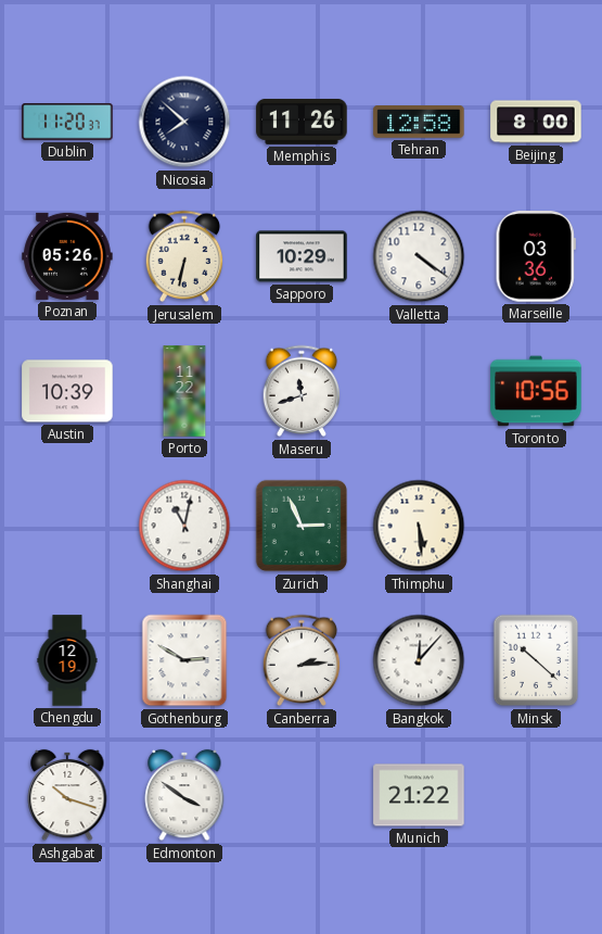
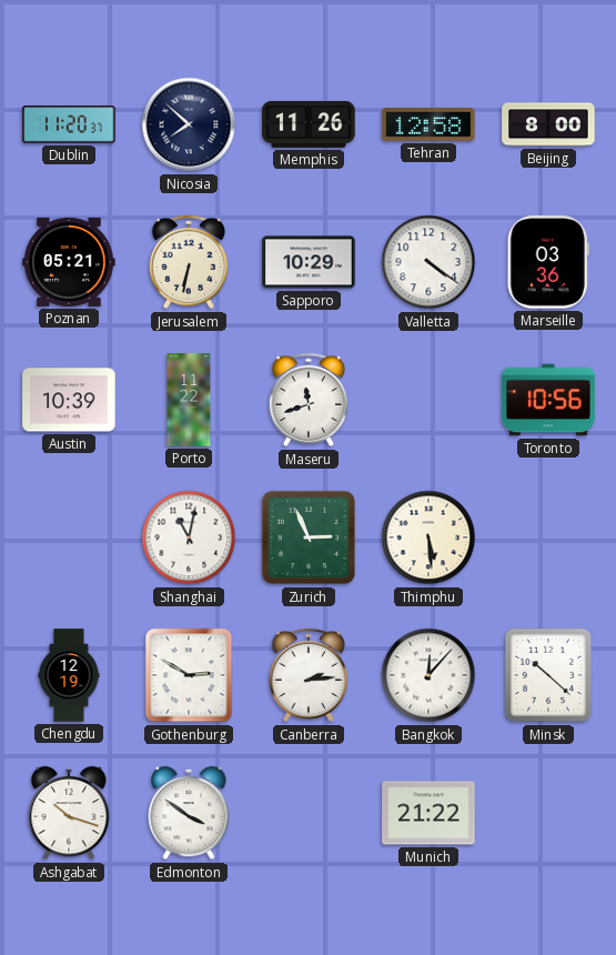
Poznan: 05:26 -> 05:21 (69, 262)
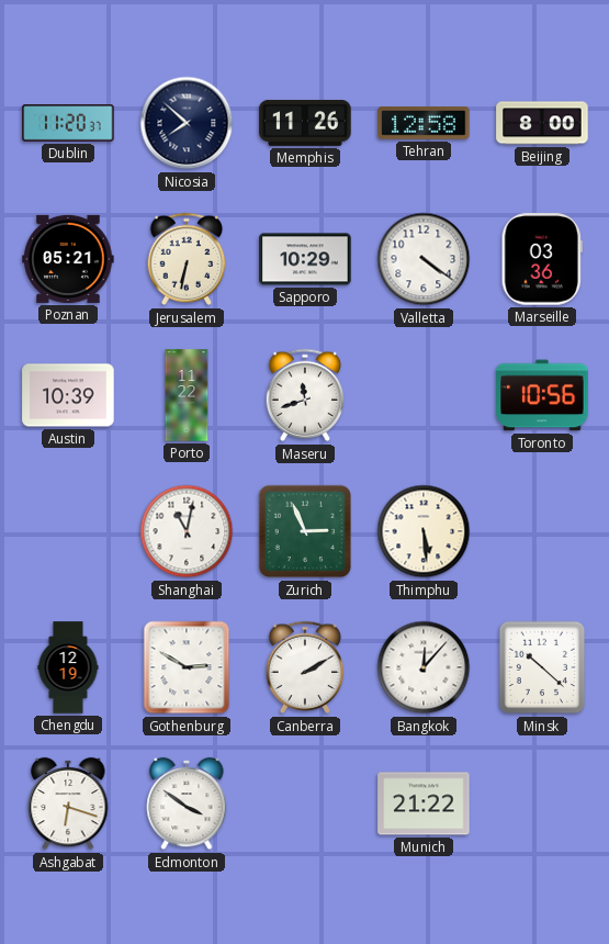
Canberra: 2:14 -> 2:10 (305, 667)
Ashgabat: 10:18 -> 6:18 (68, 803)
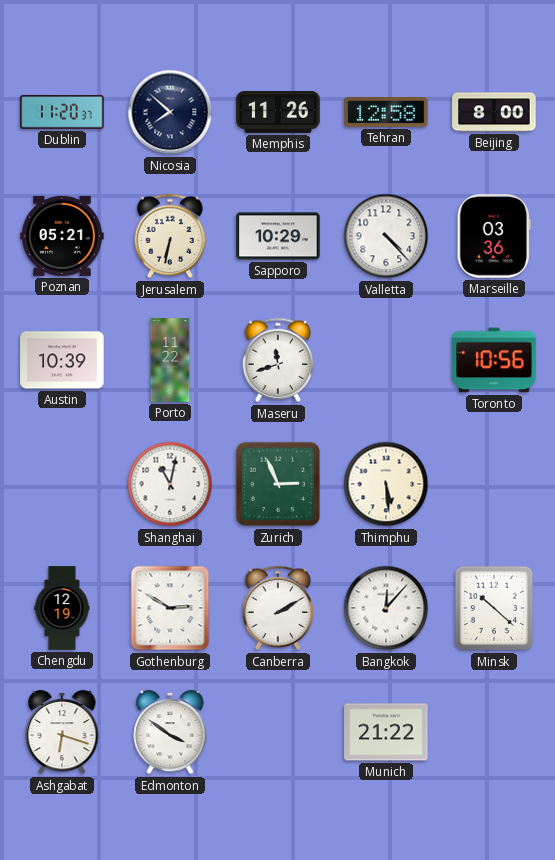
Valletta: 4:21 -> 4:23 (386, 236)
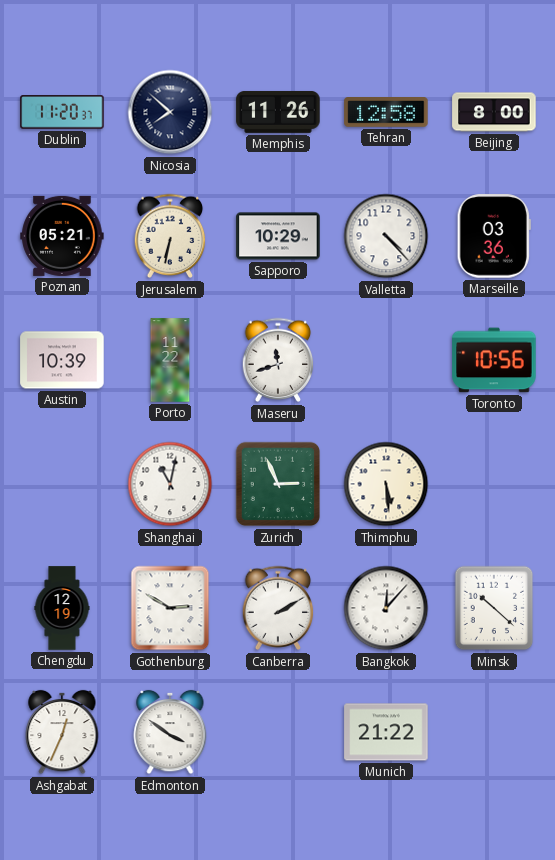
Ashgabat: 6:18 -> 12:34 (62, 732)
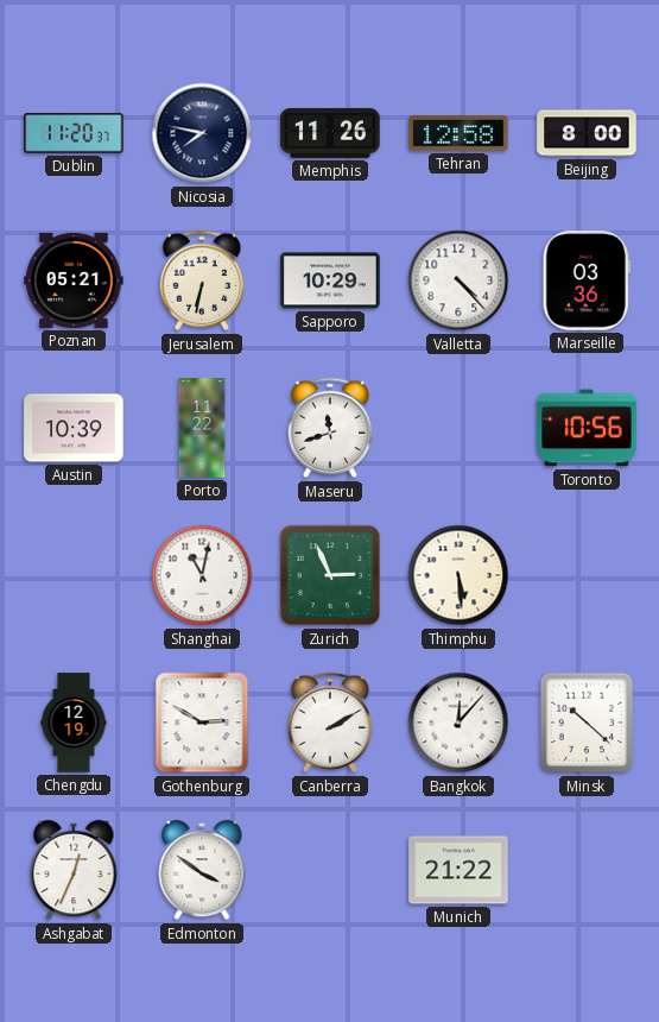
Nicosia: 7:52 -> 7:47 (202, 133)
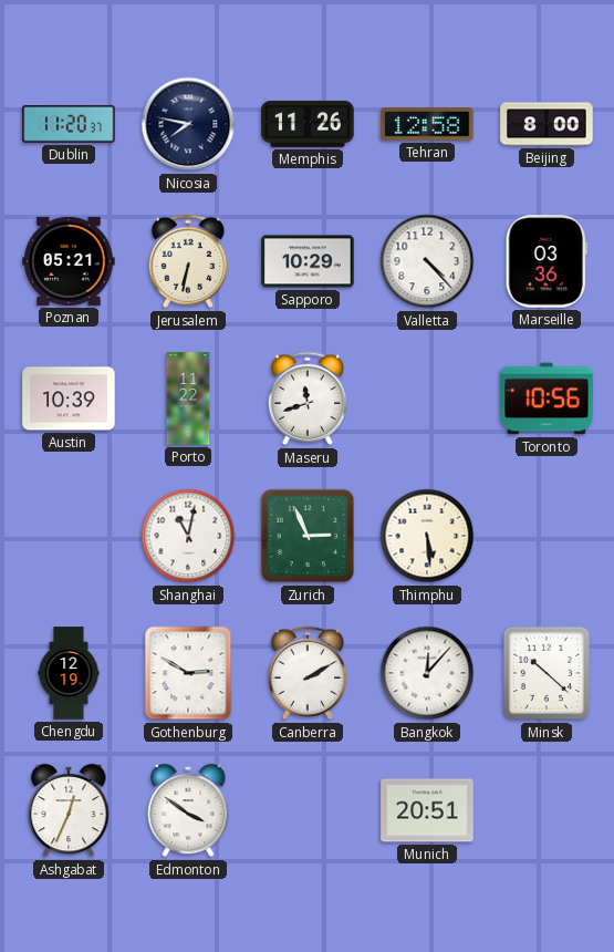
Munich: 21:22 -> 20:51 (427, 810)
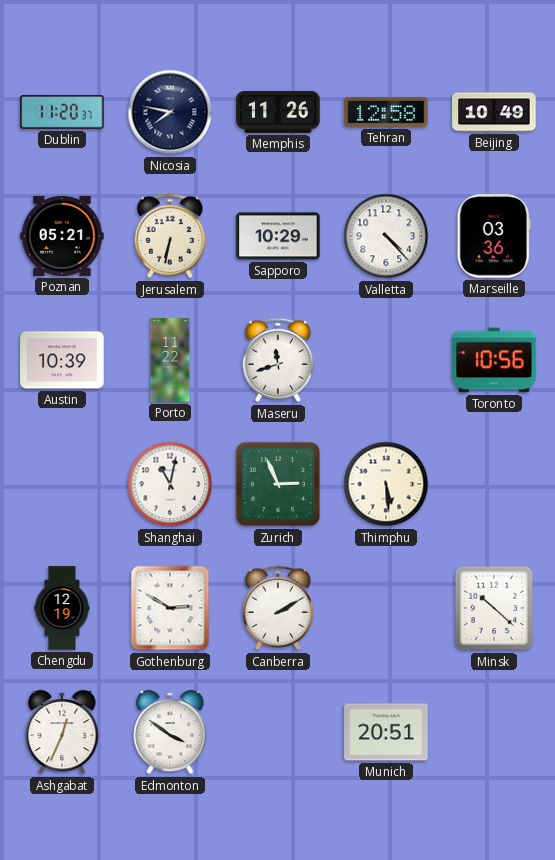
Beijing: 8:00 -> 10:49 (494, 112)
Bangkok: 12:07 -> none (427, 673)
